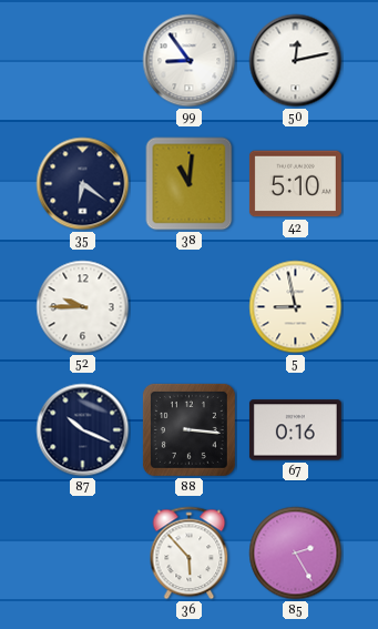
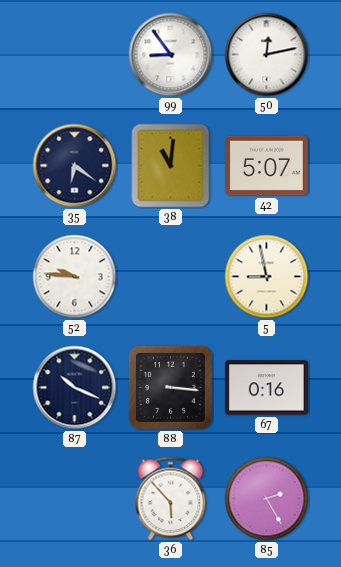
42: 5:10 -> 5:07 (266, 166)
52: 9:45 -> 9:46 (75, 277)
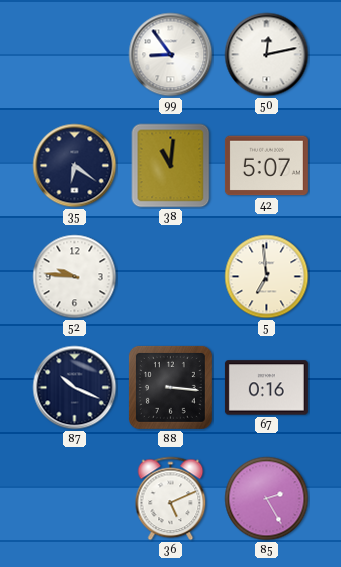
5: 8:58 -> 6:59 (267, 277)
36: 5:53 -> 5:11 (171, 499)
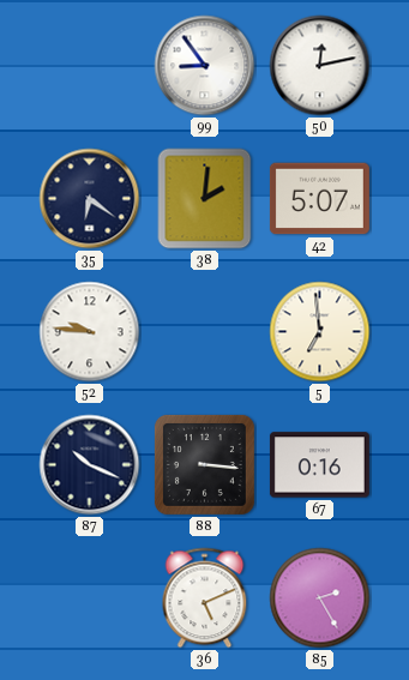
38: 11:01 -> 2:01 (205, 199)
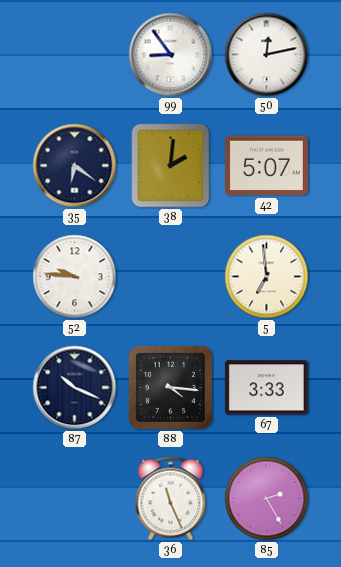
88: 3:16 -> 4:16 (170, 387)
67: 0:16 -> 3:33 (266, 388)
36: 5:11 -> 11:26 (171, 499)
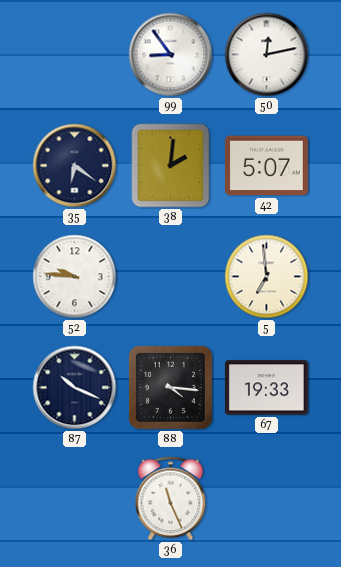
67: 3:33 -> 19:33 (266, 388)
85: 2:25 -> none (267, 499)
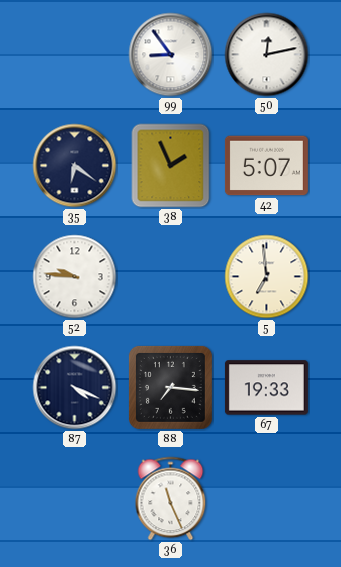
38: 2:01 -> 1:56 (171, 166)
87: 10:19 -> 4:19 (75, 388)
88: 4:16 -> 7:16 (170, 387)
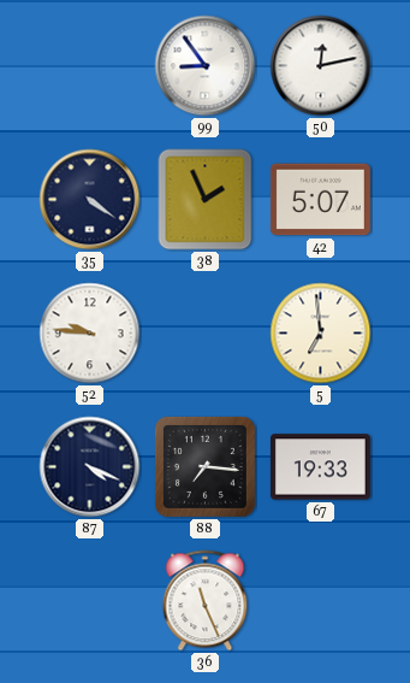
35: 6:21 -> 4:21 (90, 200)
